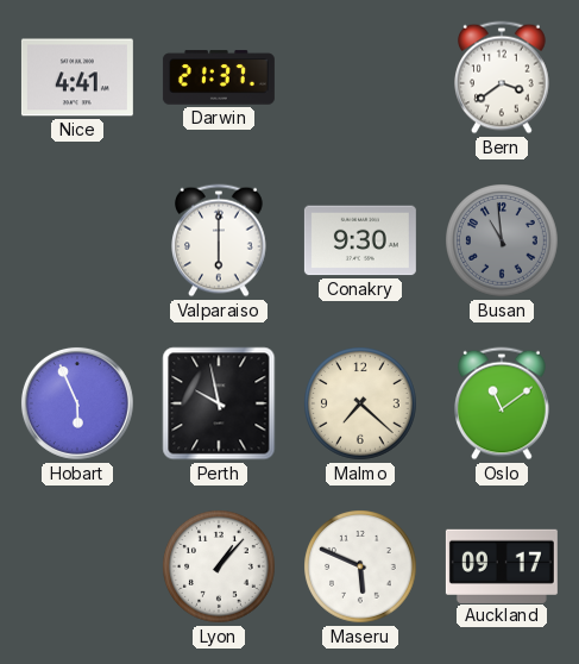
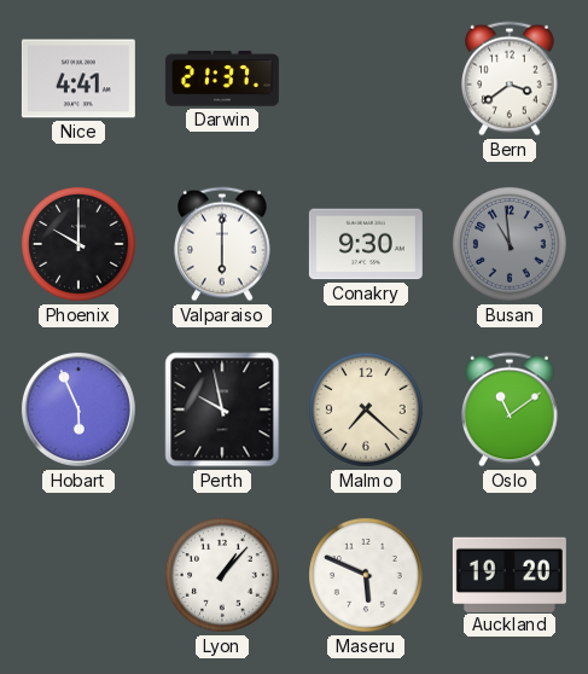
Phoenix: none -> 10:00 (80, 245)
Auckland: 09:17 -> 19:20 (510, 574)
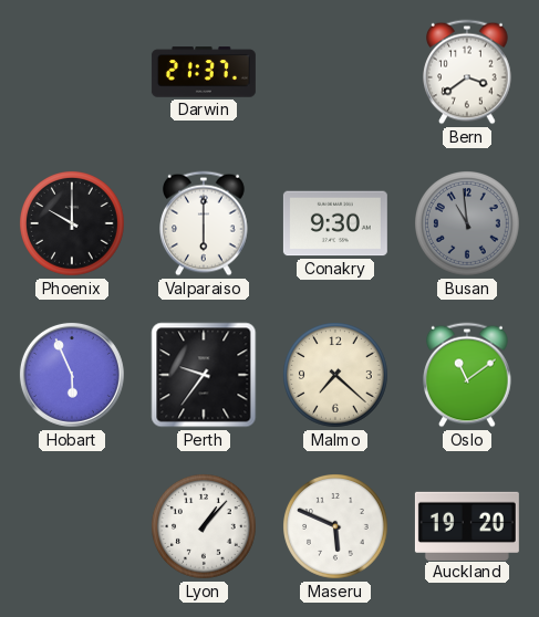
Nice: 4:41 -> none (78, 79)
Perth: 9:58 -> 9:36 (204, 375)
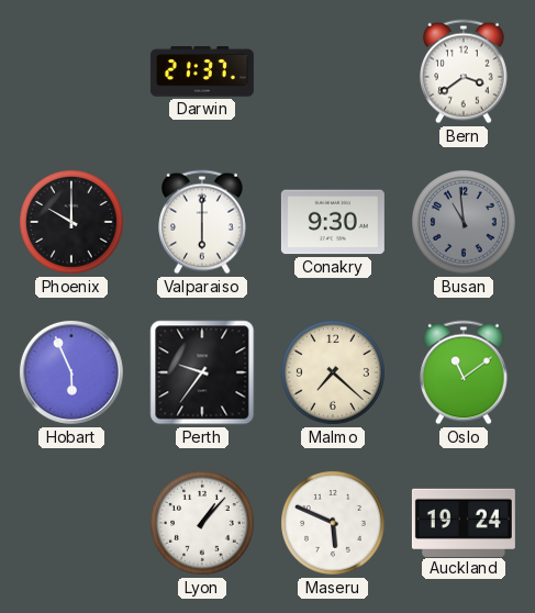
Auckland: 19:20 -> 19:24 (464, 522)
